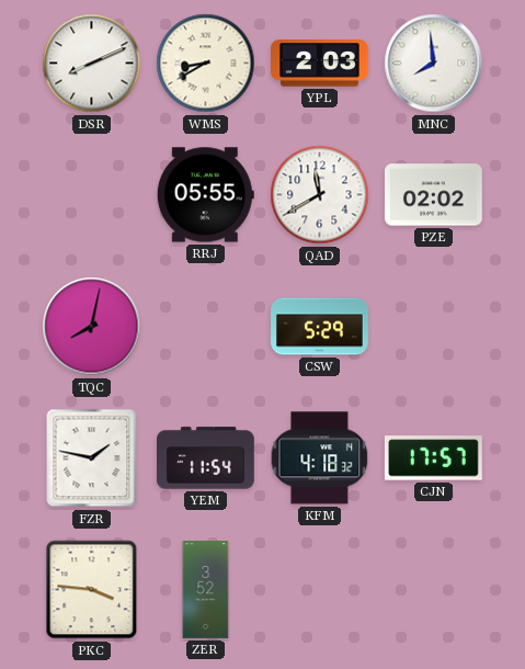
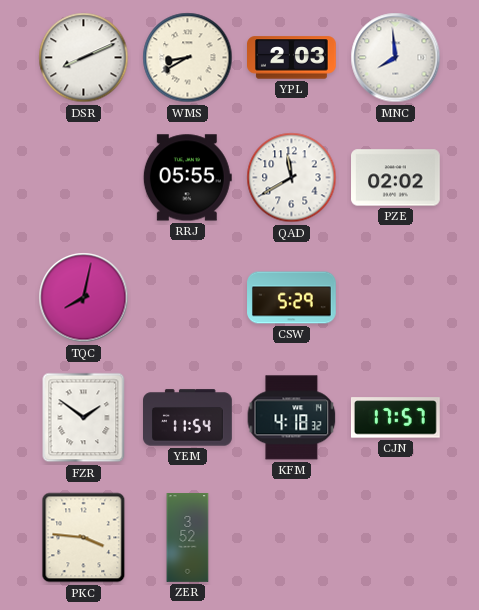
FZR: 1:47 -> 1:51 (84, 418)
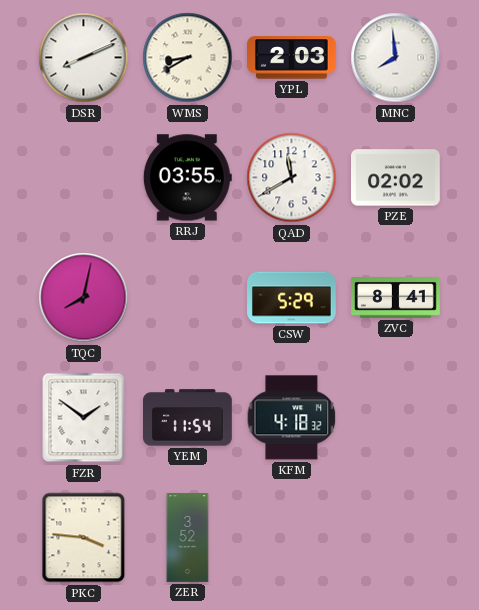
RRJ: 05:55 -> 03:55 (187, 178)
ZVC: none -> 8:41 (396, 298)
CJN: 17:57 -> none (395, 418)
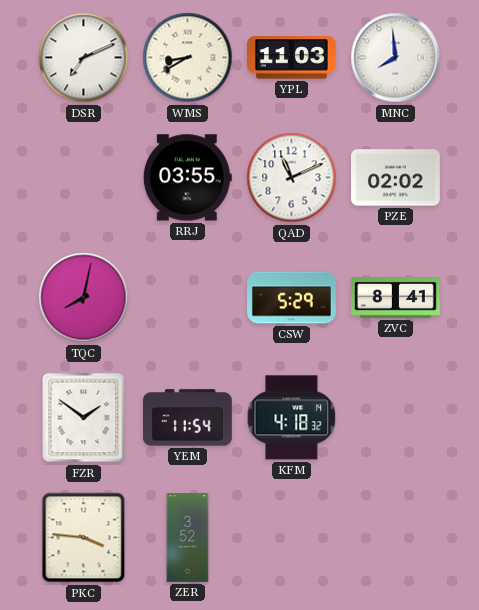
DSR: 8:11 -> 7:11 (84, 58)
YPL: 2:03 -> 11:03 (292, 58)
QAD: 11:40 -> 11:11 (292, 178)
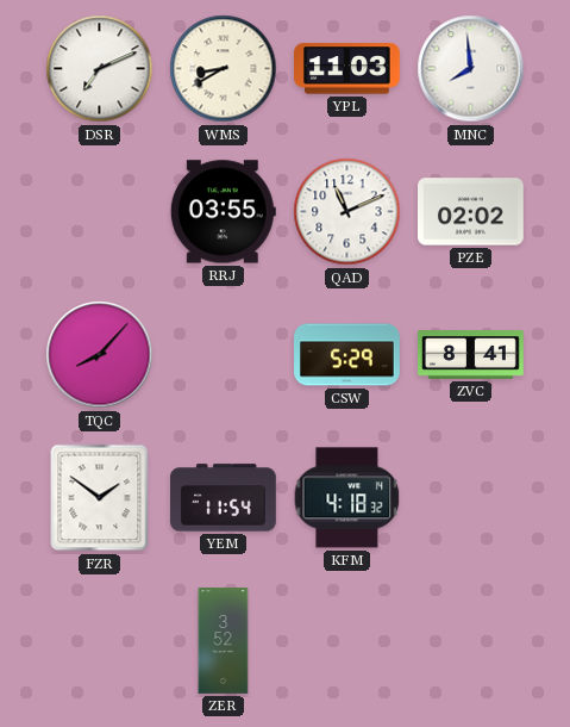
TQC: 8:02 -> 8:07 (100, 355)
PKC: 3:46 -> none (84, 538)
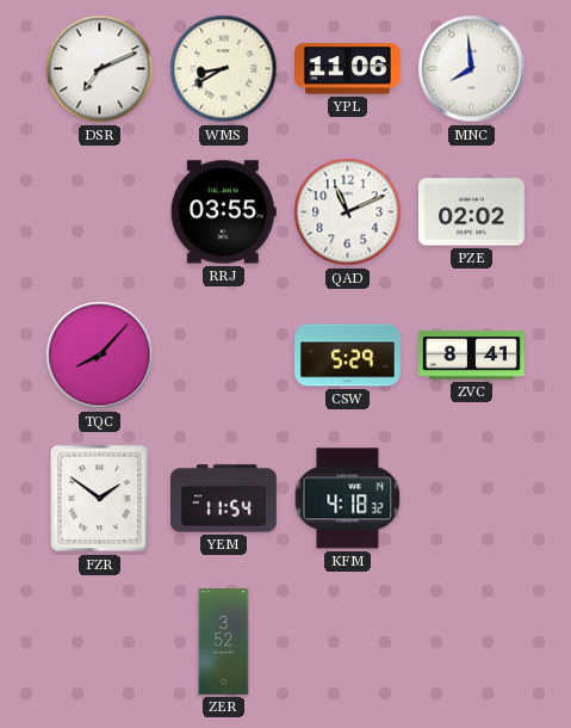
YPL: 11:03 -> 11:06 (348, 69)
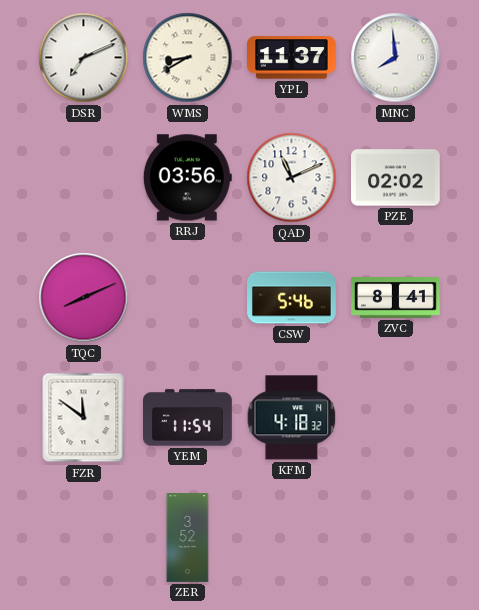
YPL: 11:06 -> 11:37 (292, 58)
RRJ: 03:55 -> 03:56 (187, 178)
TQC: 8:07 -> 8:11 (84, 298)
CSW: 5:29 -> 5:46 (292, 298)
FZR: 1:51 -> 11:51 (84, 418)
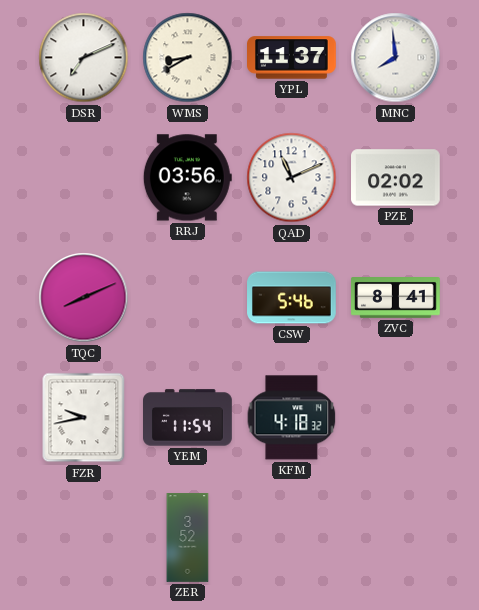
FZR: 11:51 -> 9:43 (84, 418)
